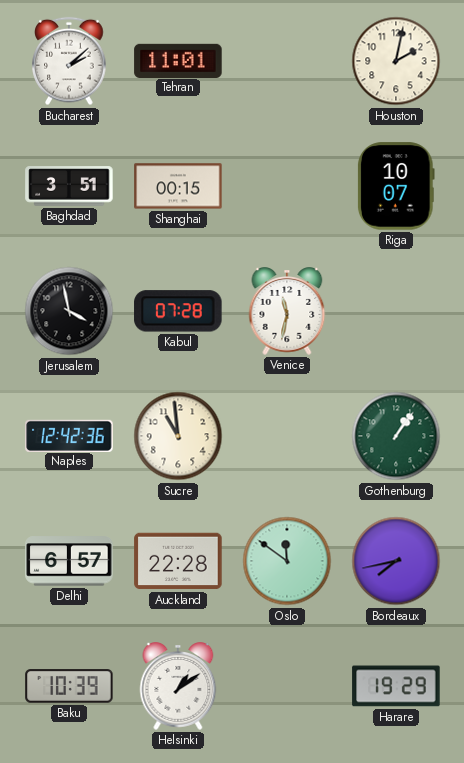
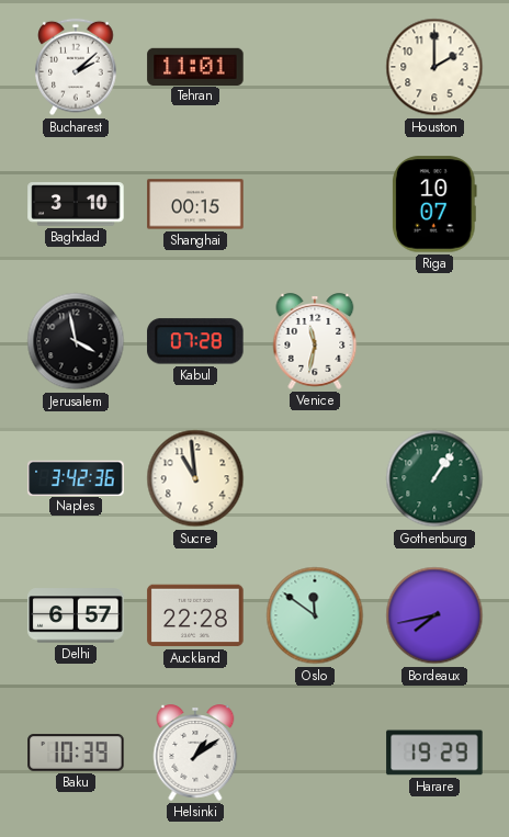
Houston: 2:02 -> 2:00 (434, 67)
Baghdad: 3:51 -> 3:10 (76, 204)
Naples: 12:42 -> 3:42 (76, 477)
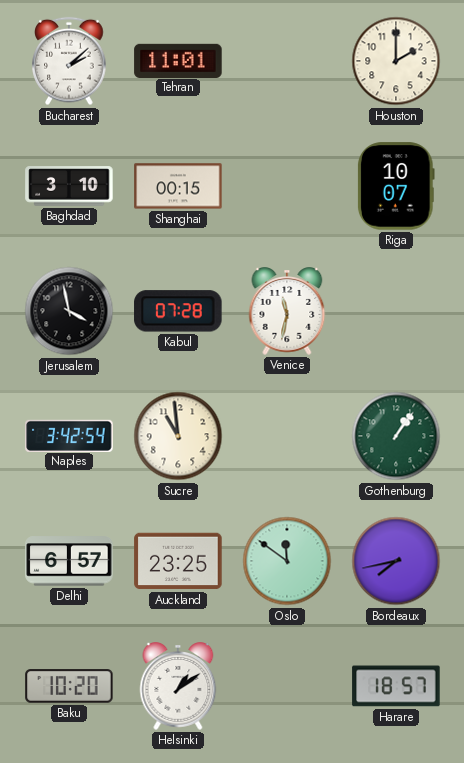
Naples: 3:42:36 -> 3:42:54 (69, 435)
Auckland: 22:28 -> 23:25 (178, 561)
Baku: 10:39 -> 10:20 (69, 686)
Harare: 19:29 -> 18:57 (396, 686)
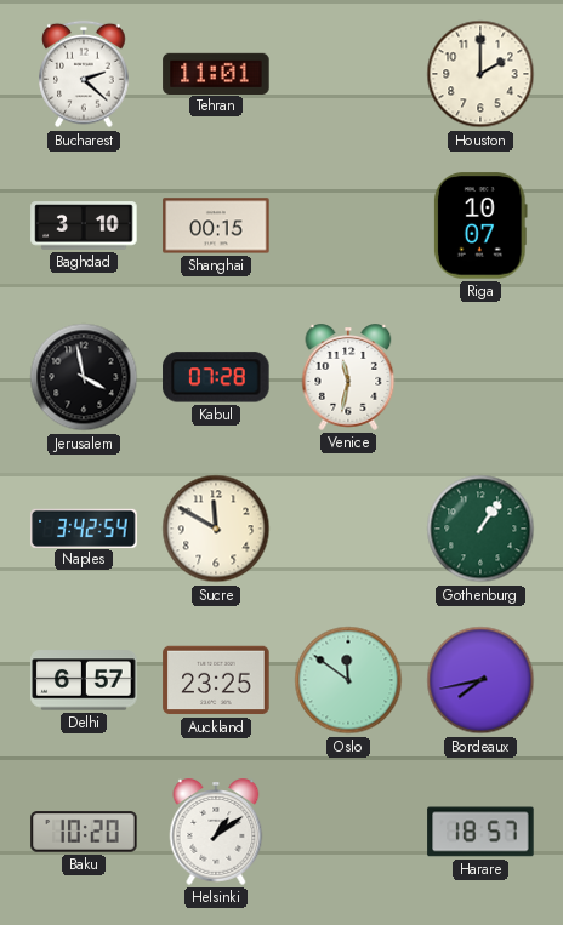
Bucharest: 2:08 -> 2:22 (84, 74)
Sucre: 10:59 -> 11:50 (216, 529)
